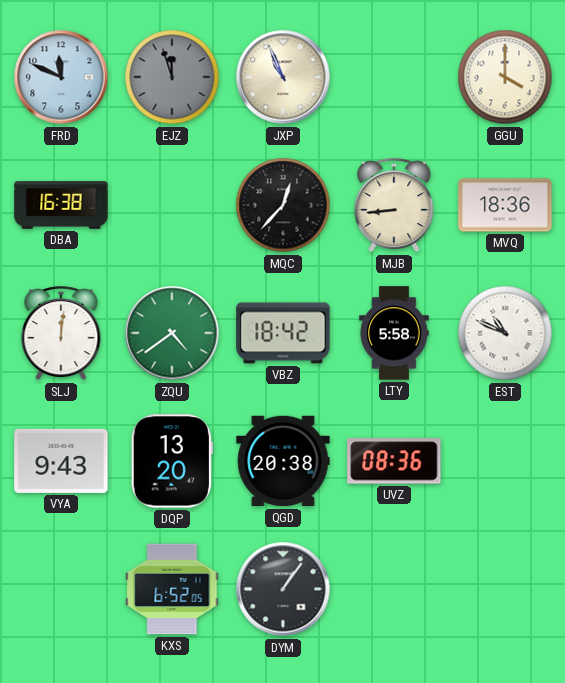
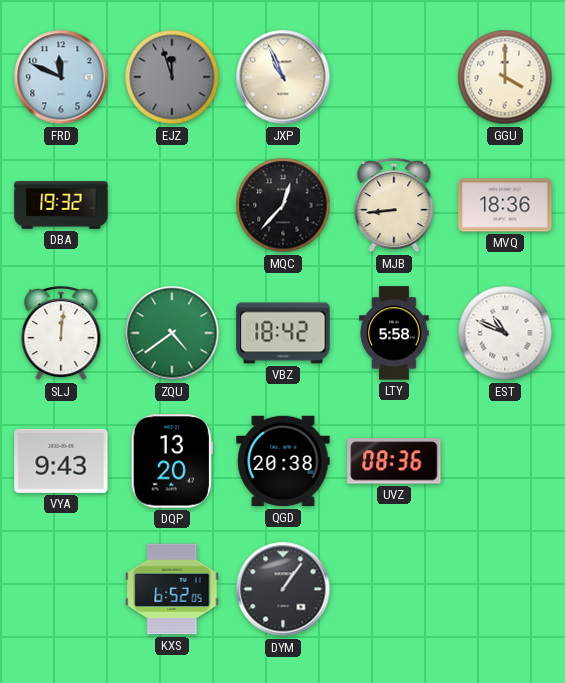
DBA: 16:38 -> 19:32 (61, 205)
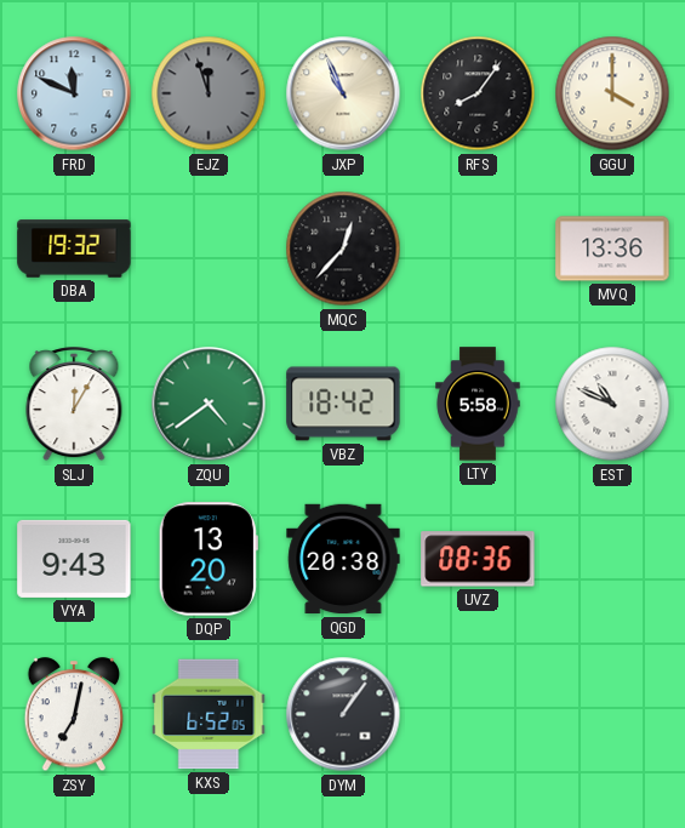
RFS: none -> 8:06 (478, 93)
MJB: 8:44 -> none (394, 206)
MVQ: 18:36 -> 13:36 (612, 249)
SLJ: 12:01 -> 12:05 (74, 405)
ZSY: none -> 7:02 (74, 715)
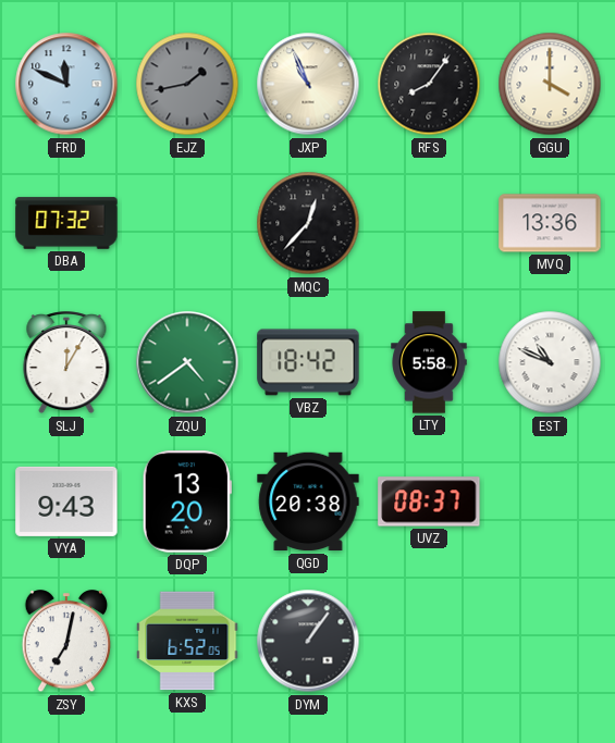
EJZ: 11:57 -> 1:43 (187, 84)
DBA: 19:32 -> 07:32 (66, 223)
UVZ: 08:36 -> 08:37 (429, 501)
